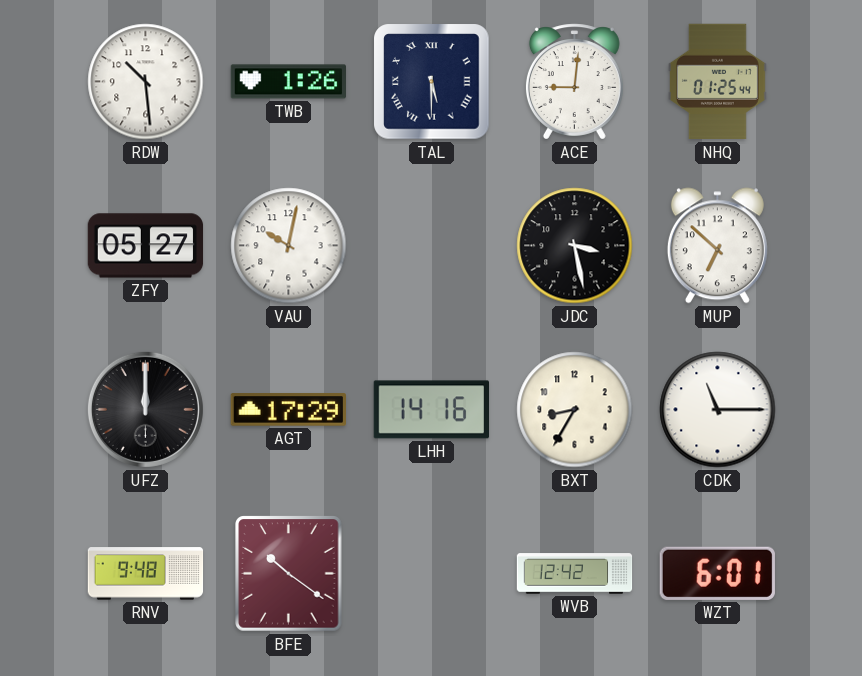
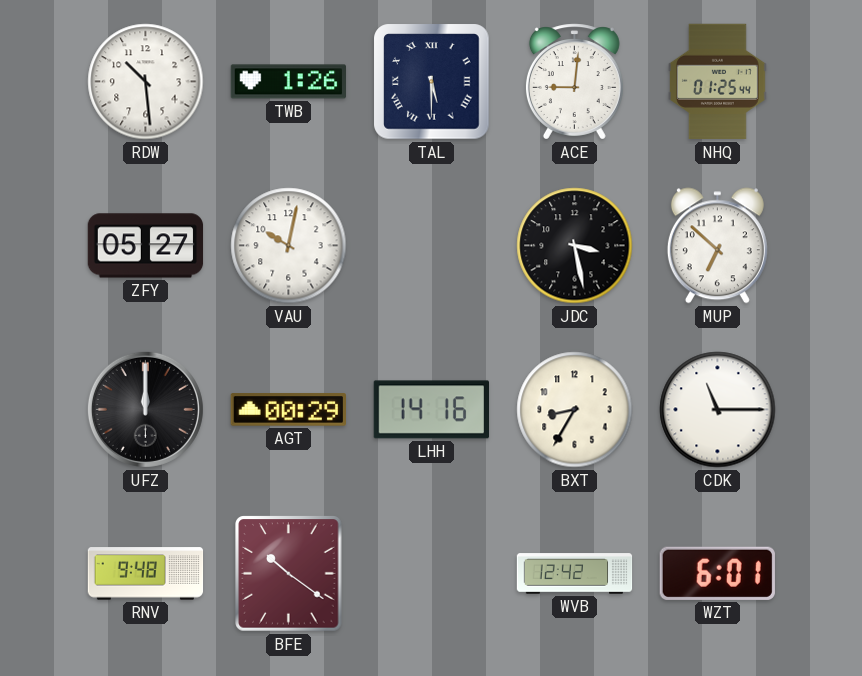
AGT: 17:29 -> 00:29 (288, 410)
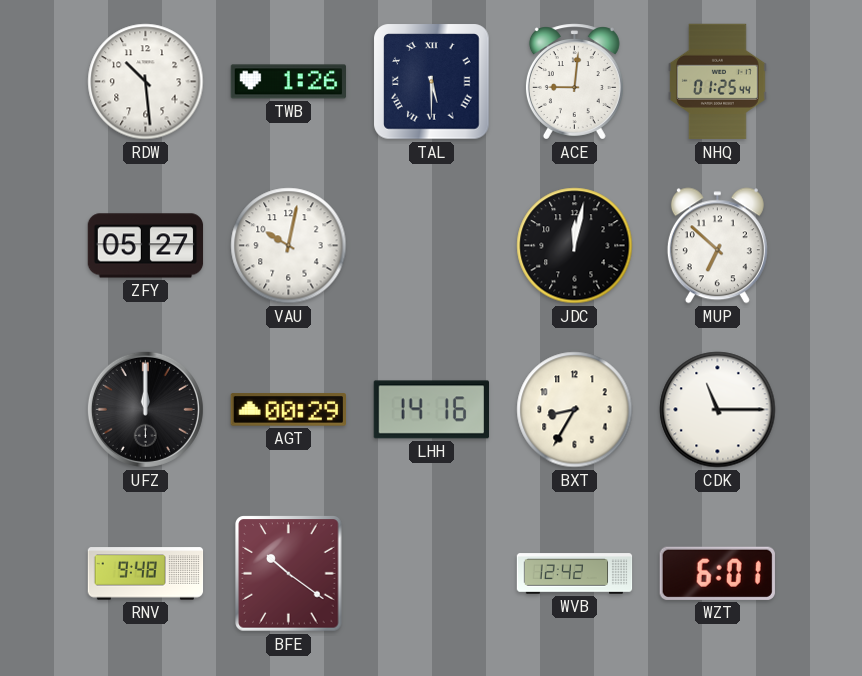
JDC: 3:28 -> 12:02 (575, 246)
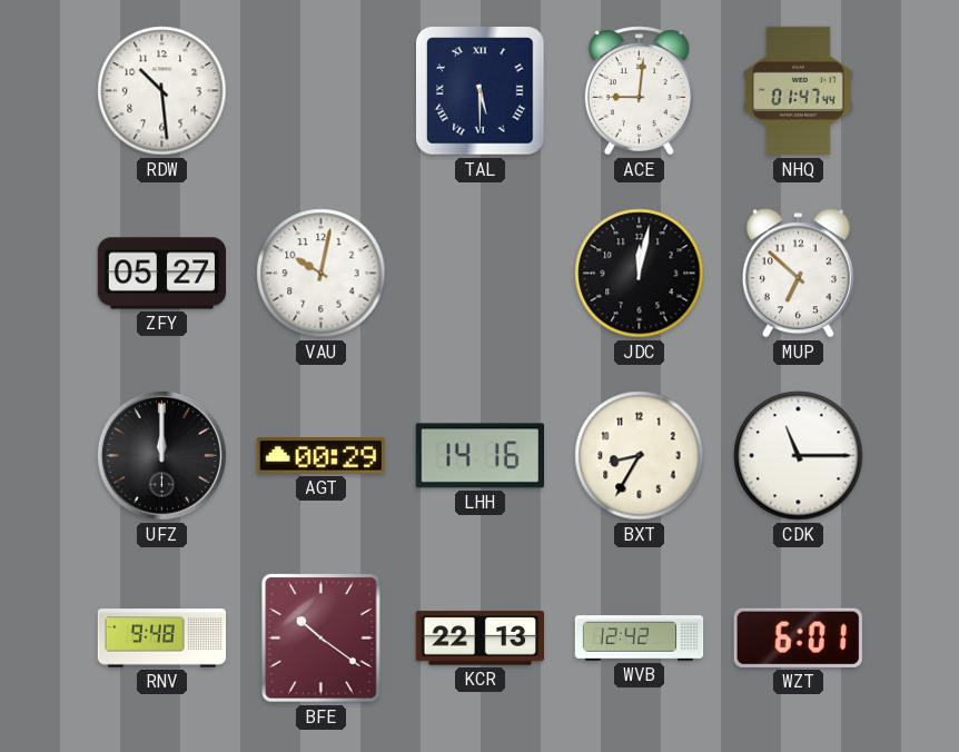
TWB: 1:26 -> none (288, 82)
NHQ: 01:25 -> 01:47 (799, 91)
KCR: none -> 22:13 (481, 639)
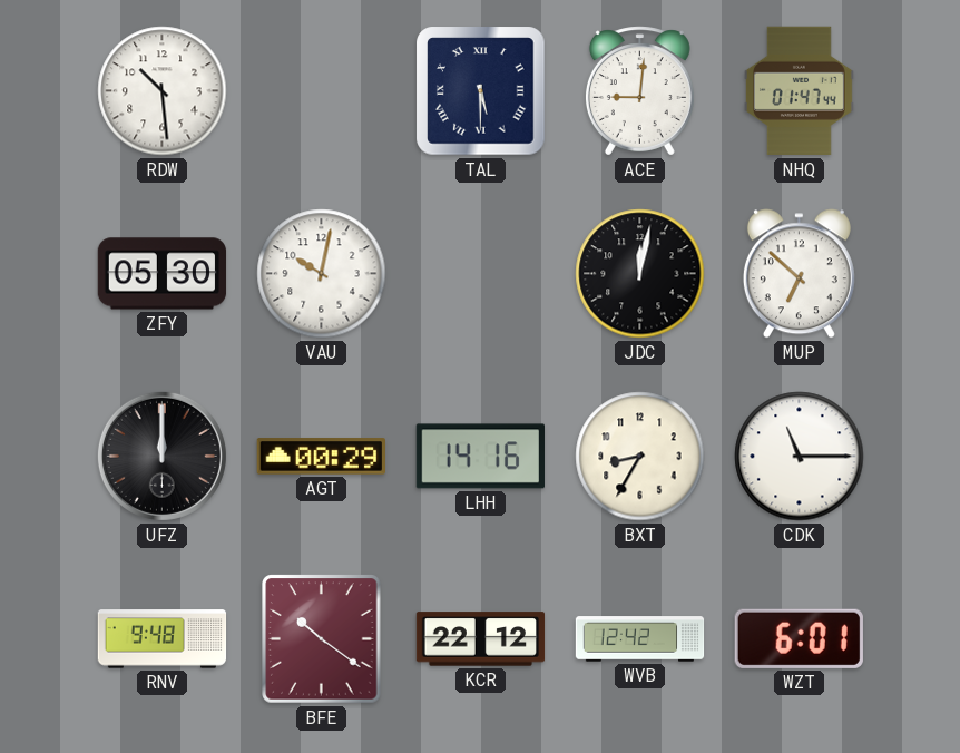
ZFY: 05:27 -> 05:30 (163, 274)
KCR: 22:13 -> 22:12 (481, 639)
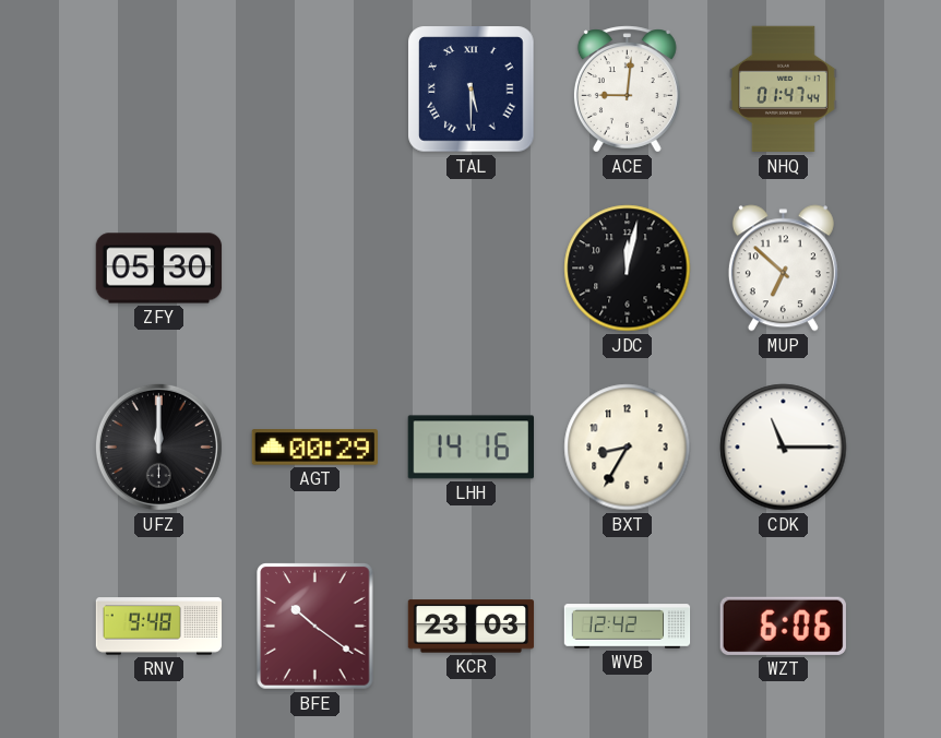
RDW: 10:29 -> none (163, 91)
VAU: 10:02 -> none (322, 274)
KCR: 22:12 -> 23:03 (472, 627)
WZT: 6:01 -> 6:06 (783, 626)
